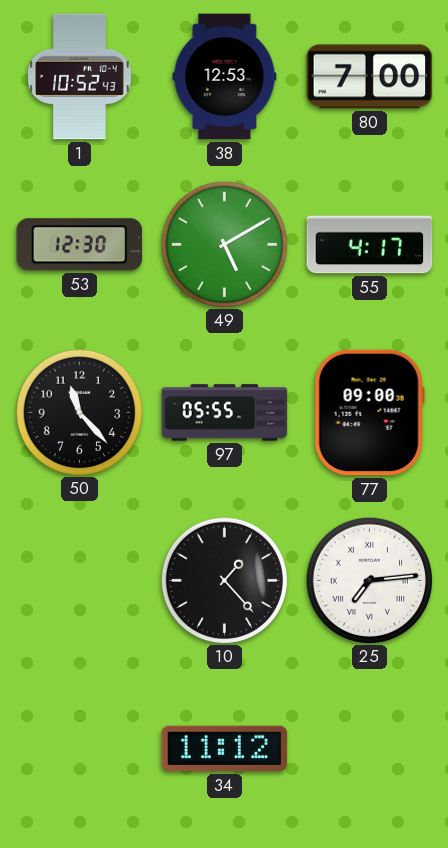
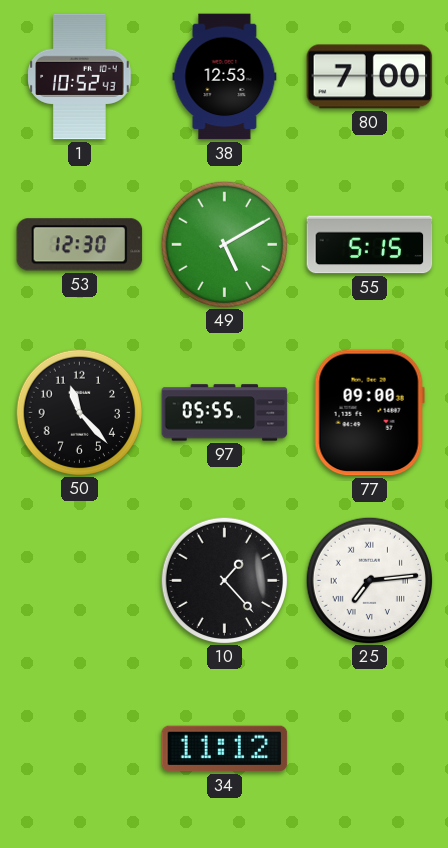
55: 4:17 -> 5:15 (370, 245)
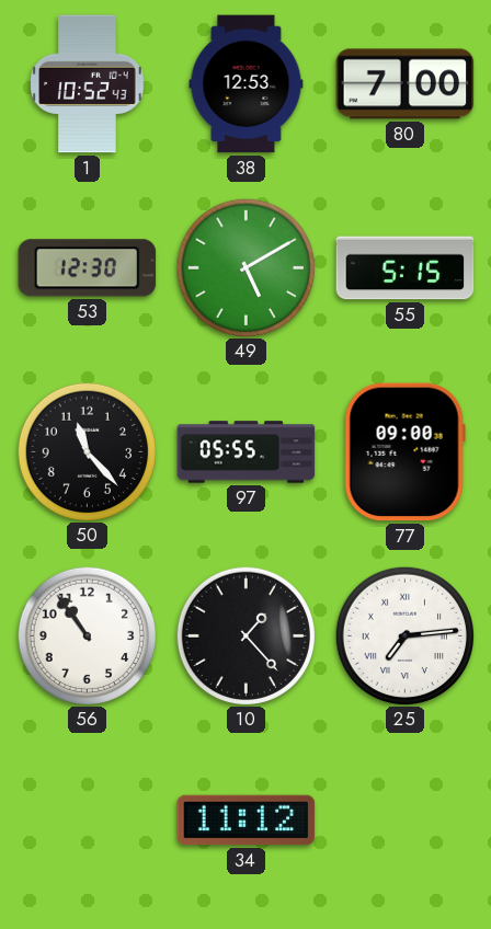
56: none -> 10:54 (87, 635)
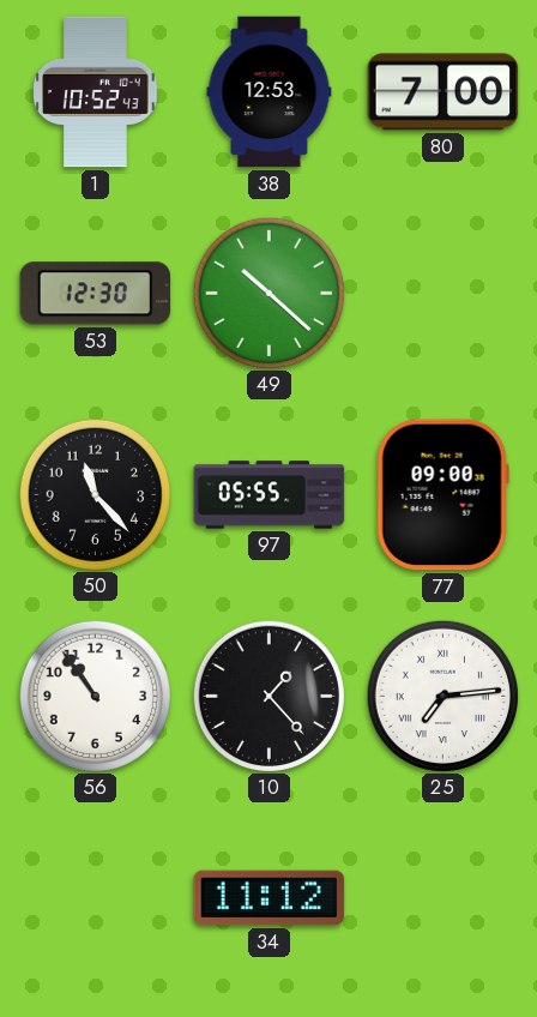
49: 5:10 -> 10:22 (268, 293)
55: 5:15 -> none (406, 268)
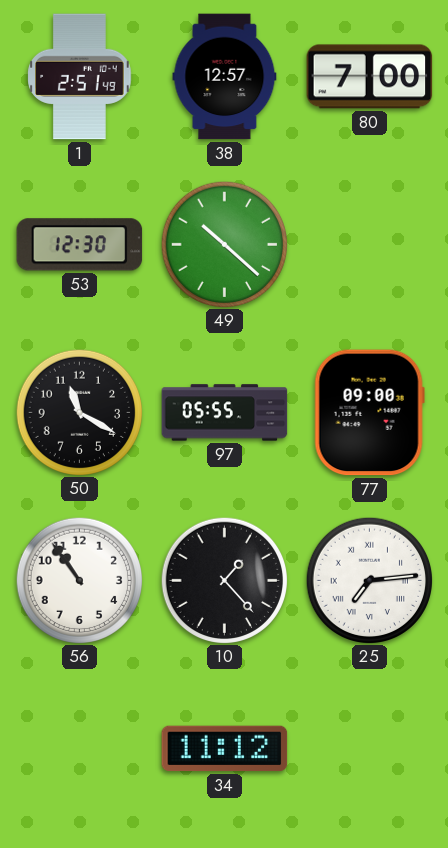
1: 10:52 -> 2:51 (80, 77)
38: 12:53 -> 12:57 (225, 77)
50: 11:23 -> 11:20 (79, 412)
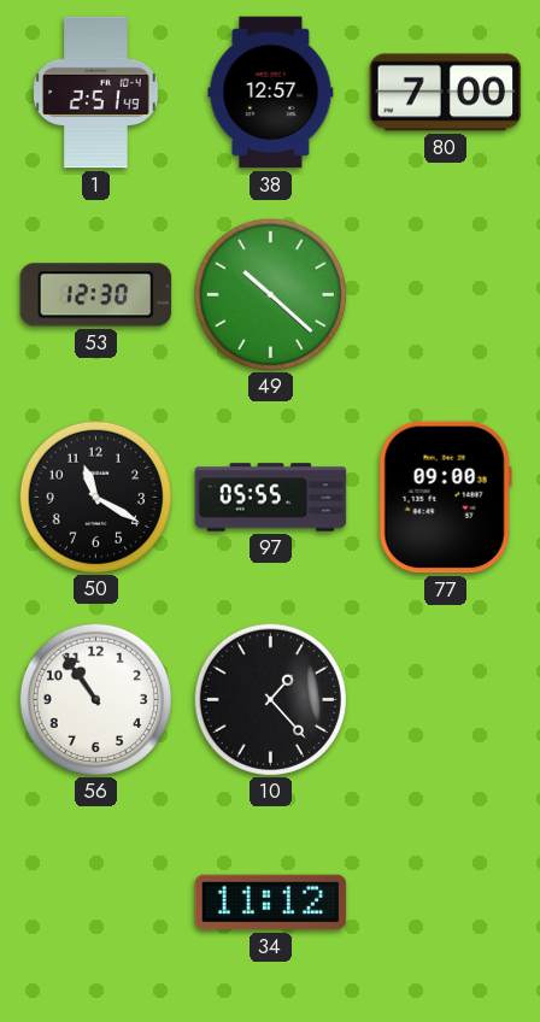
25: 7:14 -> none (369, 580)
